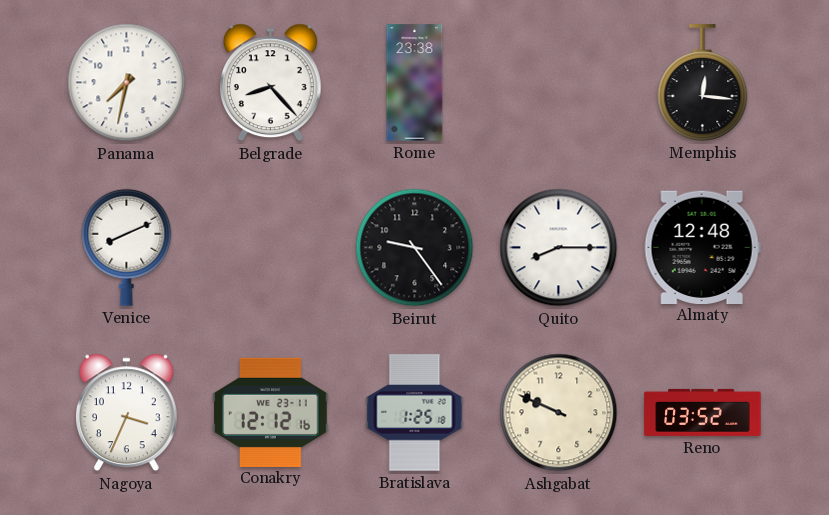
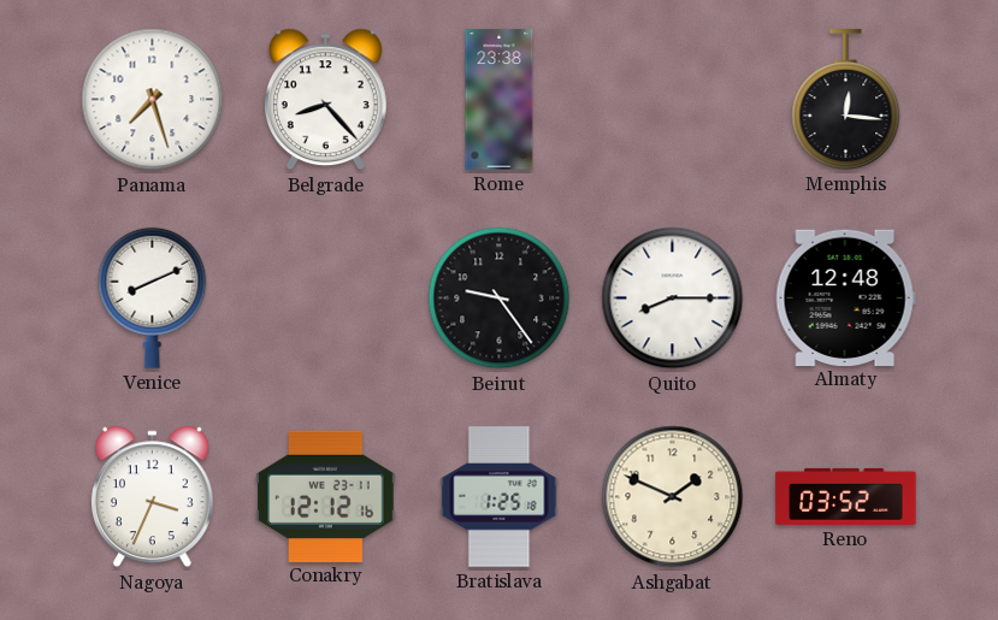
Panama: 7:32 -> 7:27 (153, 100)
Ashgabat: 9:49 -> 1:49 (673, 497)
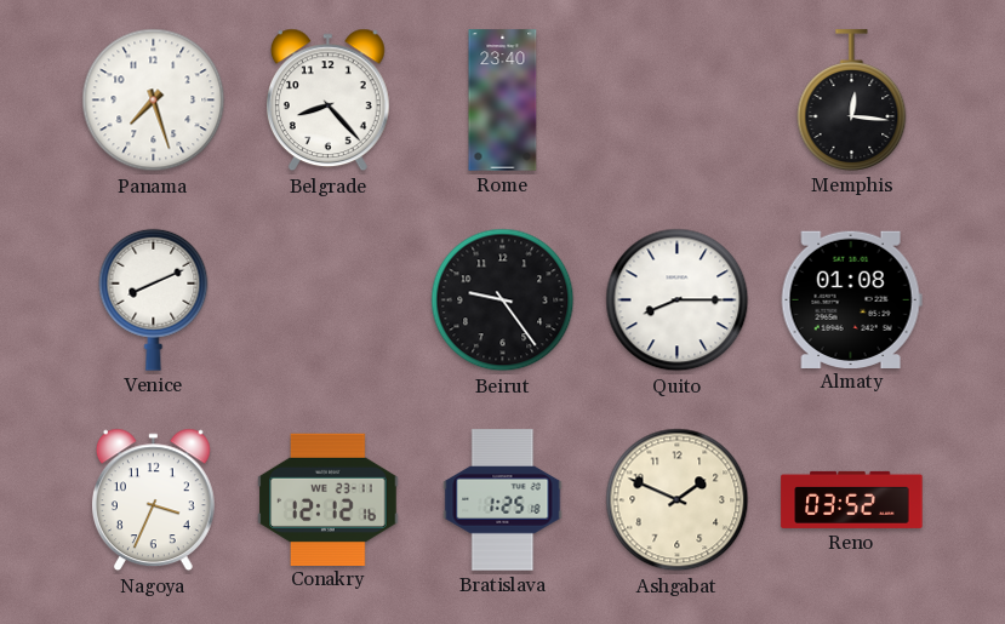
Rome: 23:38 -> 23:40 (503, 101)
Almaty: 12:48 -> 01:08 (851, 299)
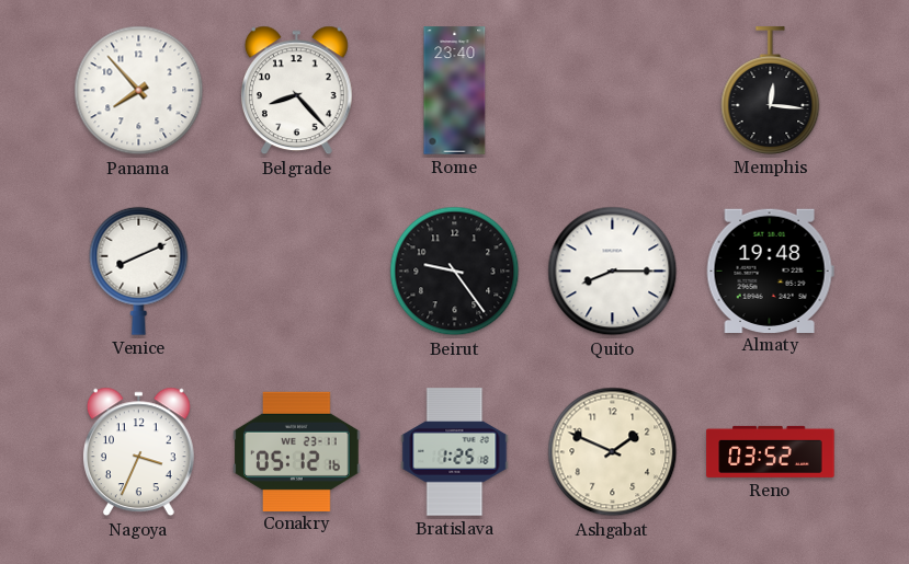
Panama: 7:27 -> 7:53 (139, 91)
Almaty: 01:08 -> 19:48 (770, 271)
Conakry: 12:12 -> 05:12 (297, 451)
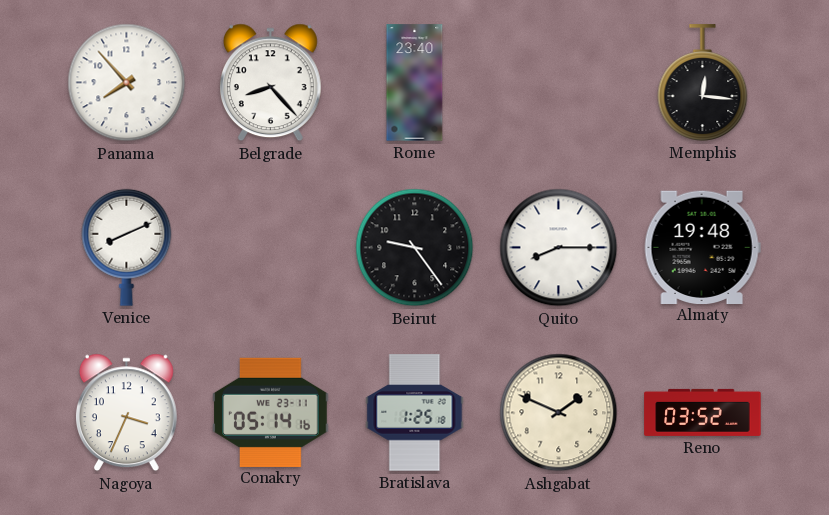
Conakry: 05:12 -> 05:14 (271, 412)
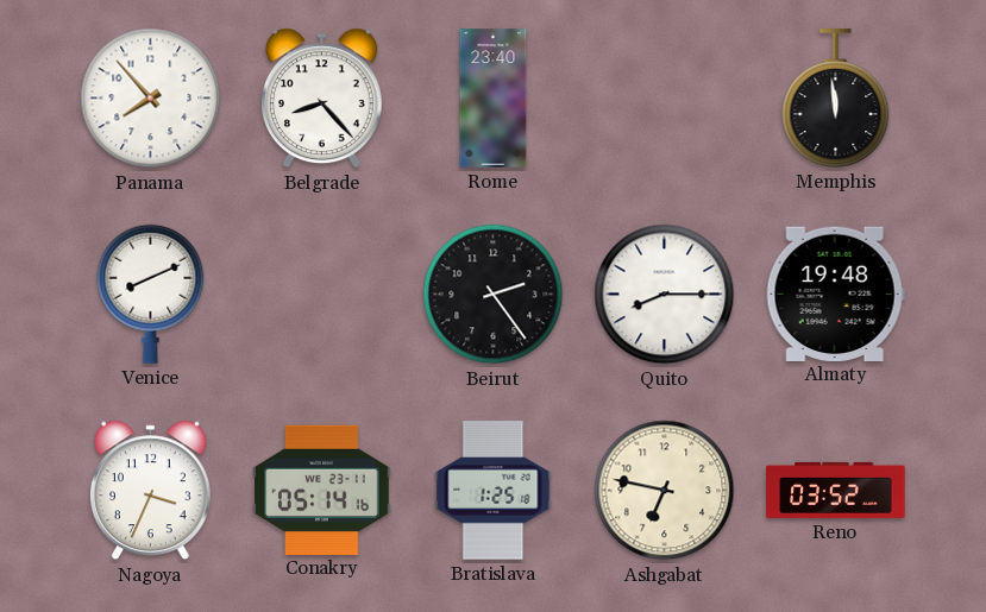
Memphis: 12:16 -> 11:59 (836, 99)
Beirut: 9:24 -> 2:24 (494, 295)
Ashgabat: 1:49 -> 6:47 (665, 491)
